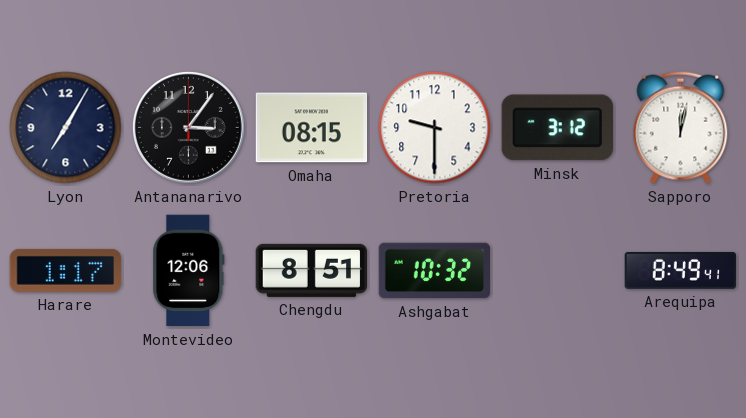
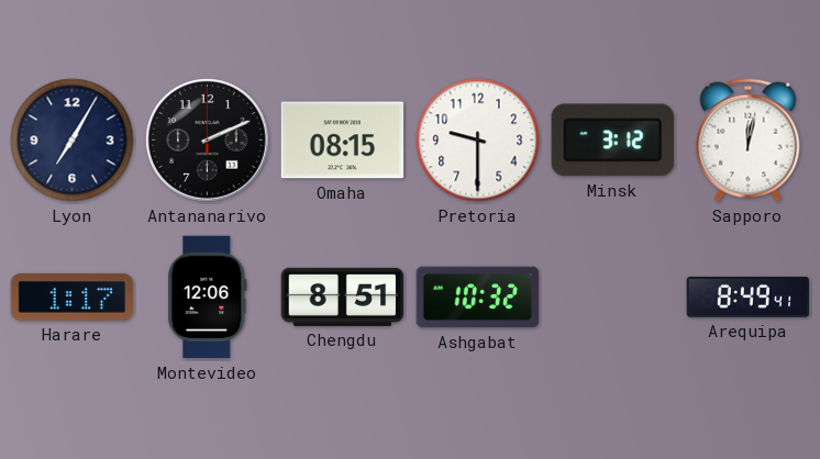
Antananarivo: 3:06 -> 2:11 (208, 141)
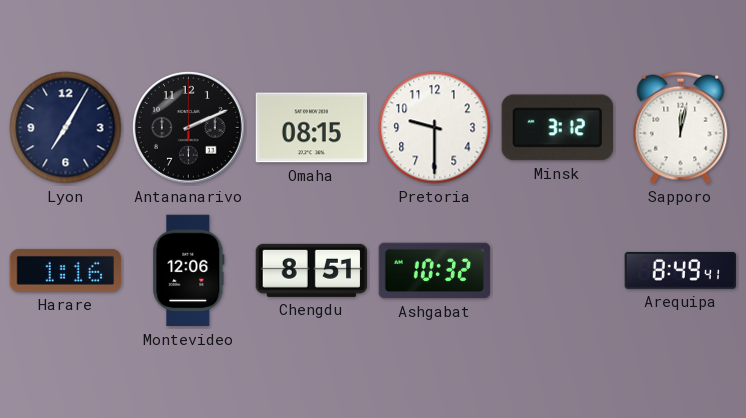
Harare: 1:17 -> 1:16 (66, 270)
